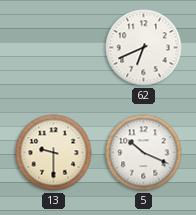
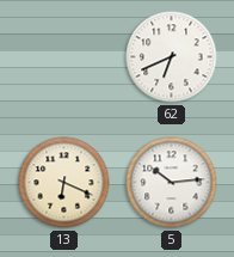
13: 9:30 -> 6:19 (64, 183)
5: 10:19 -> 10:14 (172, 183)
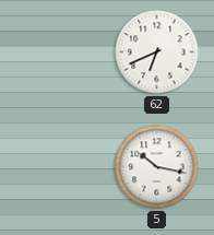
13: 6:19 -> none (64, 183)
5: 10:14 -> 10:17 (157, 167)
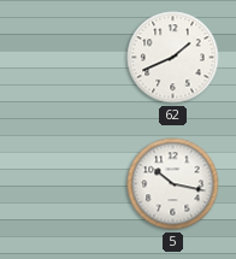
62: 6:41 -> 1:41 (173, 58)
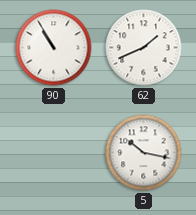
90: none -> 10:55 (54, 48)
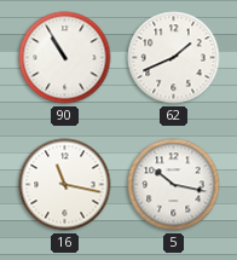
16: none -> 11:17 (65, 185)
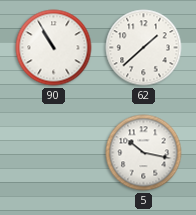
62: 1:41 -> 1:38 (144, 48)
16: 11:17 -> none (65, 185)
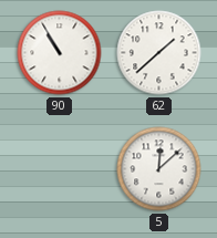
5: 10:17 -> 12:08 (159, 169)
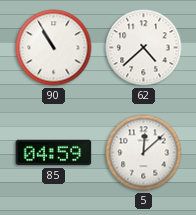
62: 1:38 -> 4:38 (144, 48)
85: none -> 04:59 (54, 153)
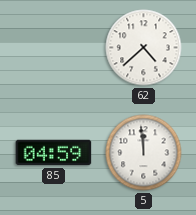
90: 10:55 -> none (54, 48)
5: 12:08 -> 11:59 (144, 153)
